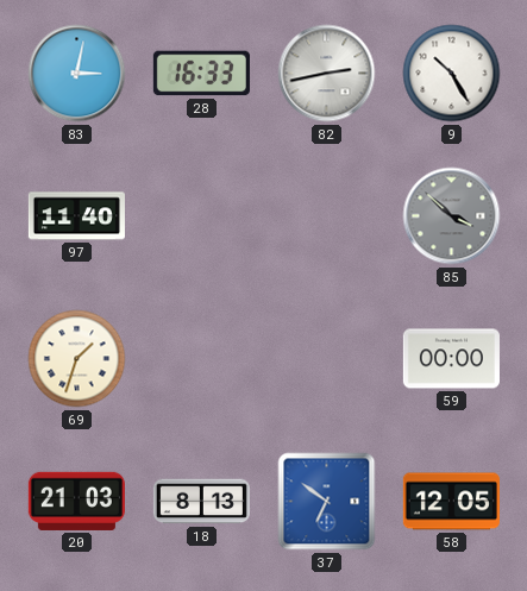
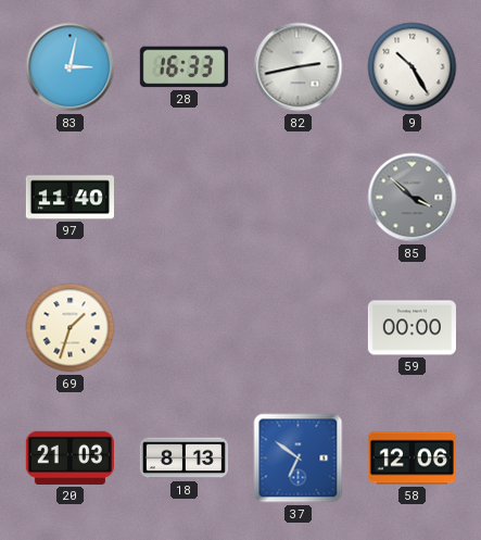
58: 12:05 -> 12:06 (412, 459)
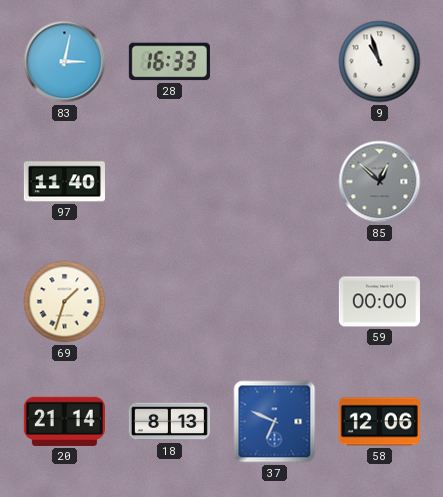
82: 2:43 -> none (299, 67)
9: 10:25 -> 10:57 (380, 62)
85: 3:52 -> 12:52 (380, 182)
20: 21:03 -> 21:14 (64, 421)
37: 6:51 -> 6:49 (275, 422)
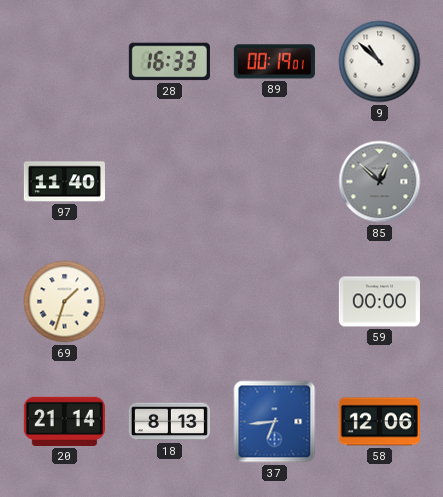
83: 3:02 -> none (65, 62)
89: none -> 00:19 (274, 62)
9: 10:57 -> 10:52 (380, 62)
37: 6:49 -> 6:44 (275, 422)
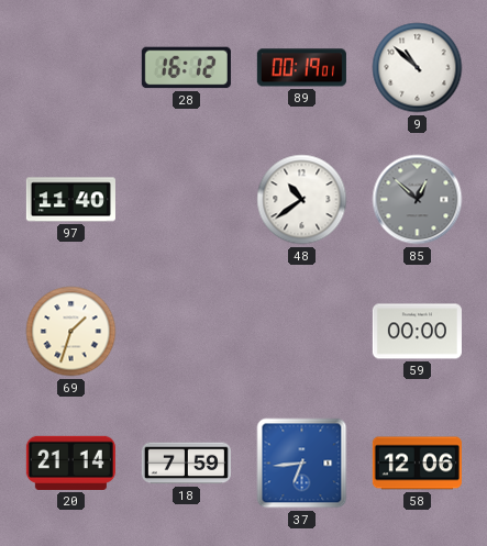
28: 16:33 -> 16:12 (186, 68)
48: none -> 10:39 (302, 200)
18: 8:13 -> 7:59 (186, 464)
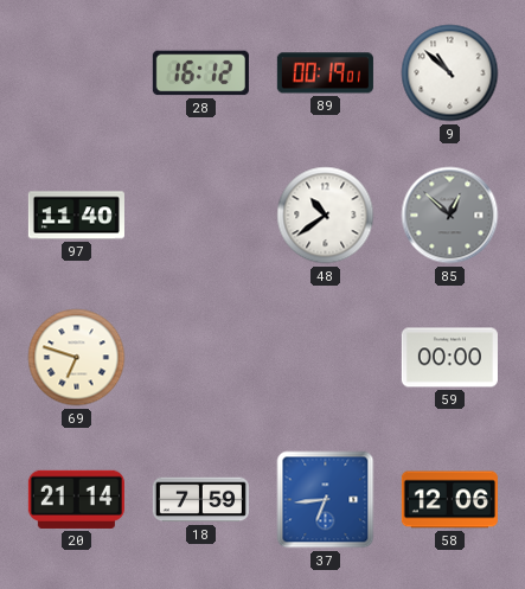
69: 1:33 -> 6:48 (77, 358)
